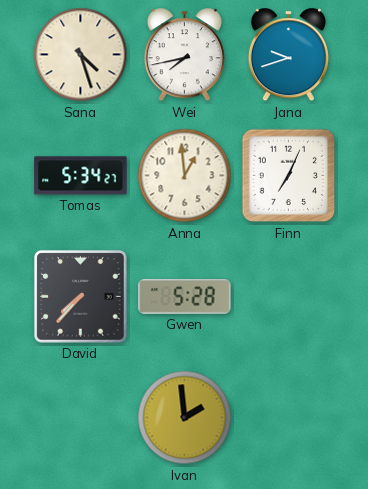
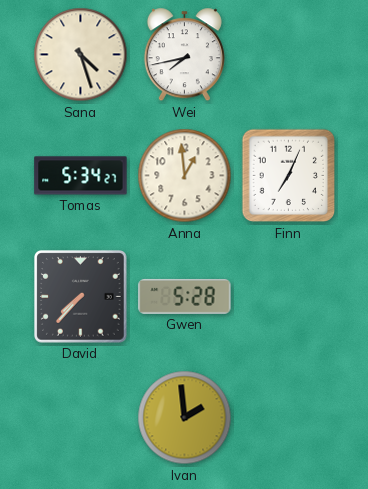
Jana: 9:42 -> none (288, 55)
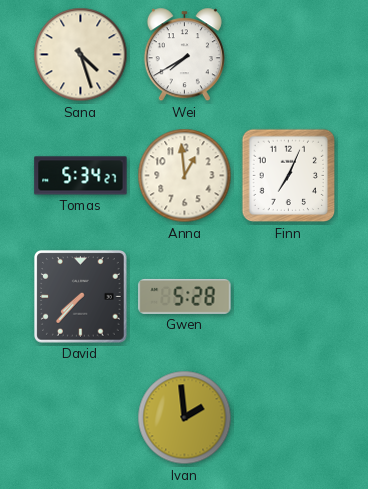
Wei: 7:43 -> 7:40 (184, 55)
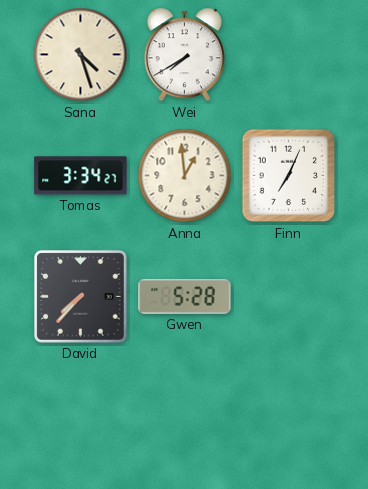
Tomas: 5:34 -> 3:34 (81, 176)
Ivan: 1:59 -> none (185, 418)
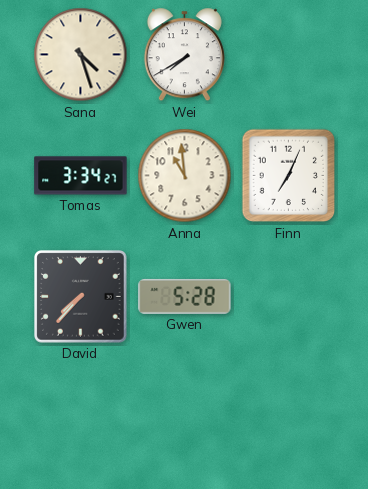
Anna: 12:59 -> 10:59 (185, 176)
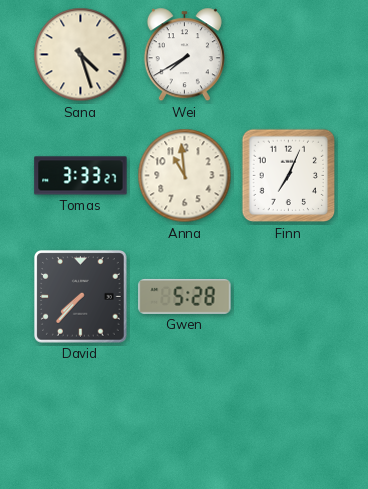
Tomas: 3:34 -> 3:33 (81, 176)
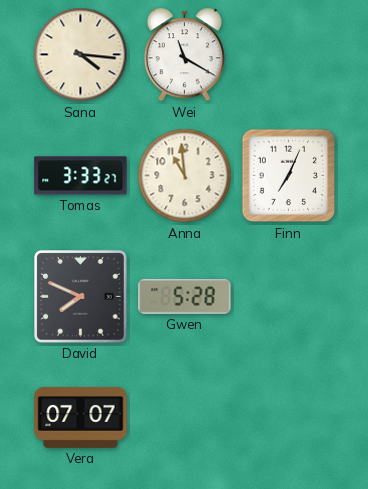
Sana: 4:27 -> 4:16 (81, 55)
Wei: 7:40 -> 11:20 (184, 55)
David: 7:37 -> 7:49 (81, 297)
Vera: none -> 07:07 (81, 417)
